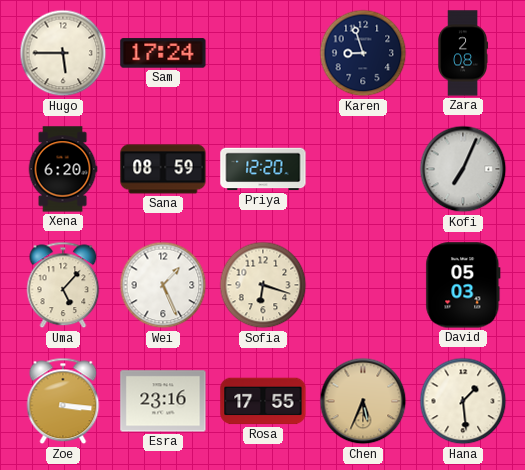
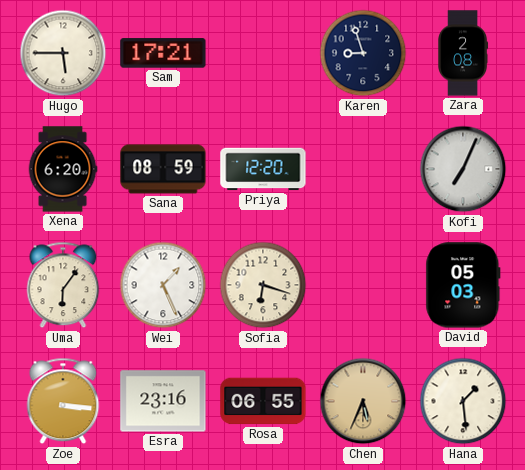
Sam: 17:24 -> 17:21 (163, 53)
Uma: 5:07 -> 6:06 (63, 285)
Rosa: 17:55 -> 06:55 (263, 401)
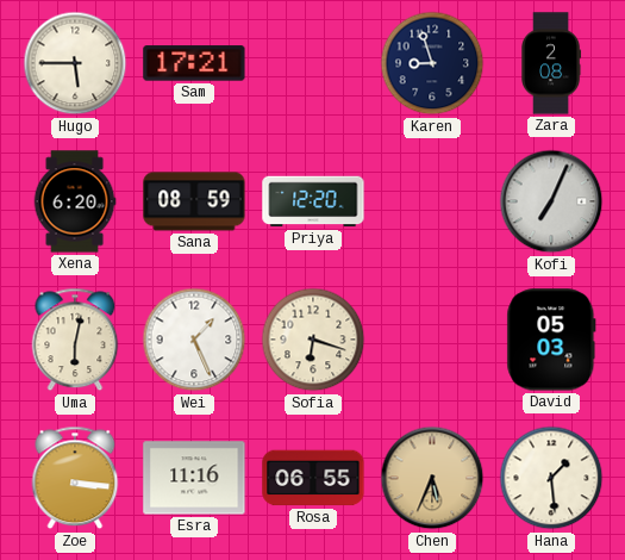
Uma: 6:06 -> 6:02 (75, 340)
Esra: 23:16 -> 11:16 (194, 478)
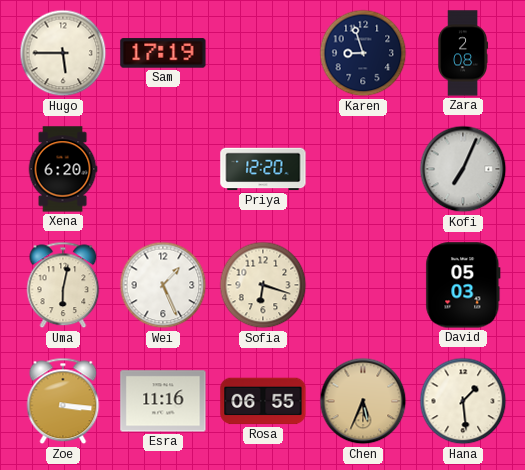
Sam: 17:21 -> 17:19 (163, 53)
Sana: 08:59 -> none (194, 201)
